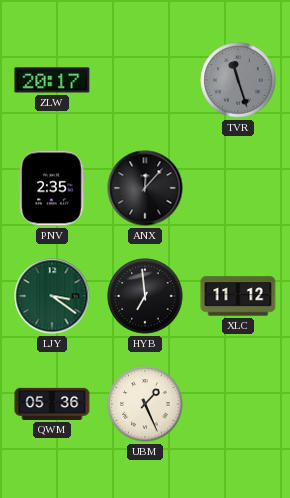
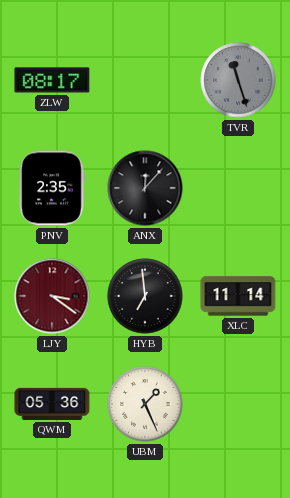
ZLW: 20:17 -> 08:17 (52, 80)
LJY dial: green -> burgundy (52, 296)
XLC: 11:12 -> 11:14 (238, 296)
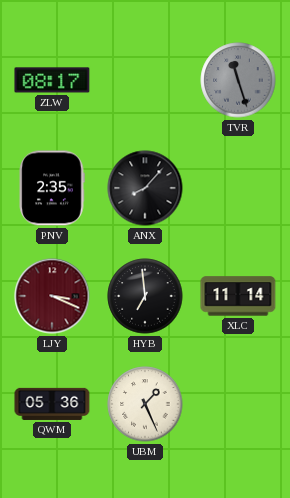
ANX: 12:07 -> 8:07 (145, 188)
LJY: 3:21 -> 3:19 (52, 296)
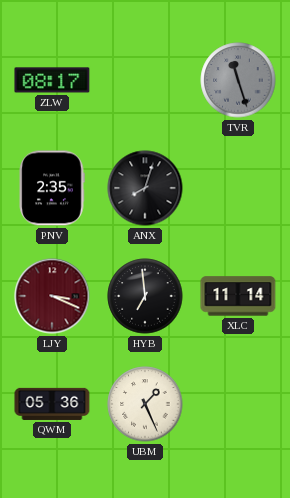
ANX: 8:07 -> 8:03 (145, 188)
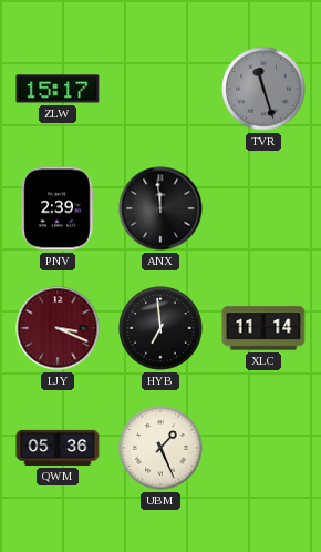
ZLW: 08:17 -> 15:17 (58, 89)
PNV: 2:35 -> 2:39 (58, 208)
ANX: 8:03 -> 11:59 (161, 208)
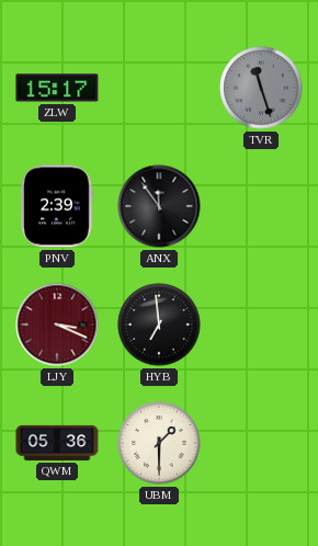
ANX: 11:59 -> 11:54 (159, 206)
XLC: 11:14 -> none (263, 328)
UBM: 1:26 -> 1:30 (159, 443)
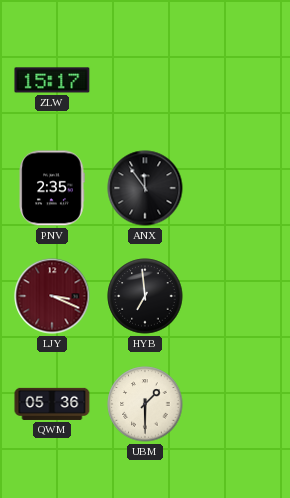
TVR: 11:27 -> none (261, 88)
PNV: 2:39 -> 2:35 (52, 188)
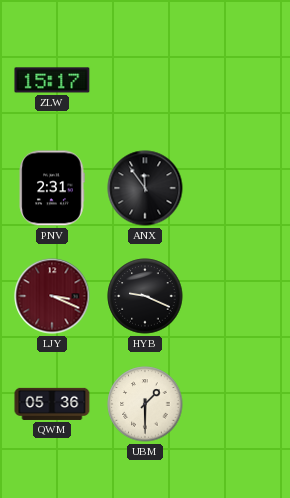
PNV: 2:35 -> 2:31 (52, 188)
HYB: 6:59 -> 9:19 (145, 296)
